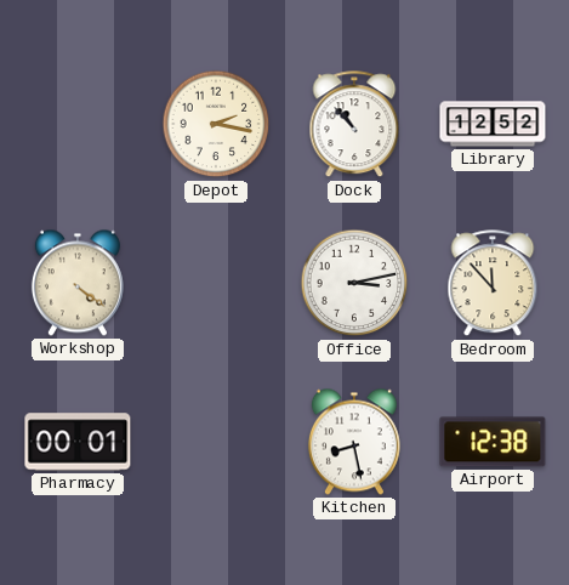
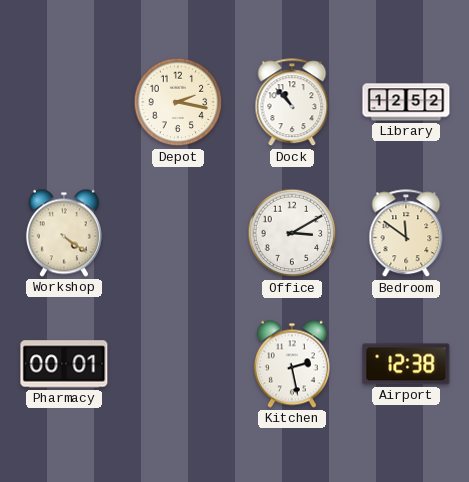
Office: 3:13 -> 3:10 (292, 233)
Bedroom: 11:53 -> 11:51 (406, 234)
Kitchen: 8:28 -> 2:28 (292, 364)
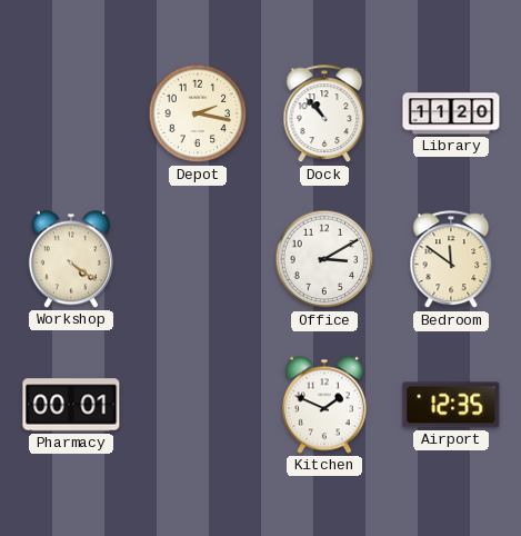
Library: 12:52 -> 11:20 (451, 113)
Kitchen: 2:28 -> 1:49 (324, 405)
Airport: 12:38 -> 12:35 (451, 405)
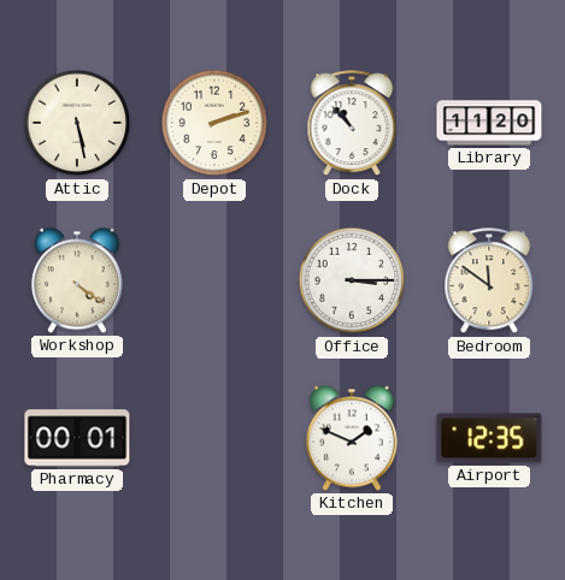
Attic: none -> 5:28 (77, 123)
Depot: 2:17 -> 2:12 (214, 123)
Office: 3:10 -> 3:15 (352, 280)
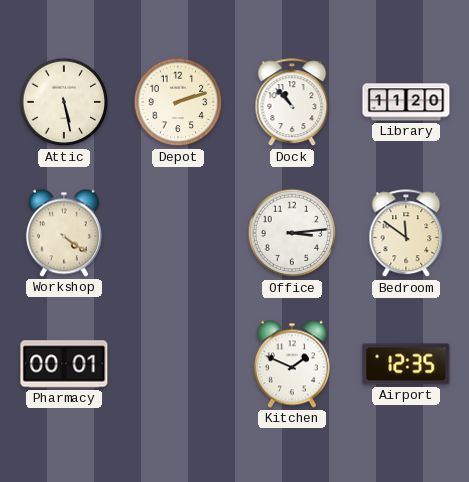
Office: 3:15 -> 3:14 (292, 233)
